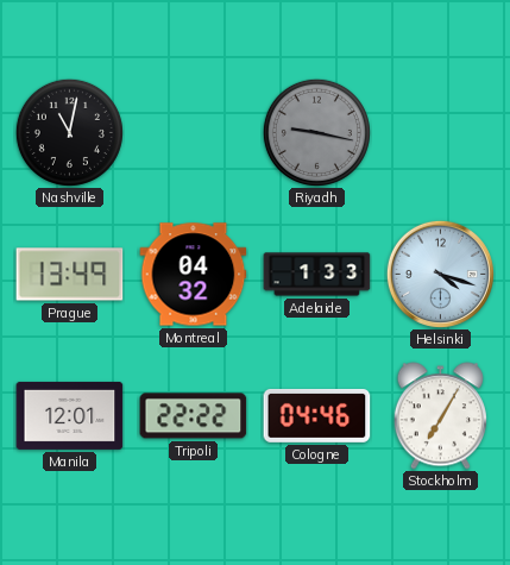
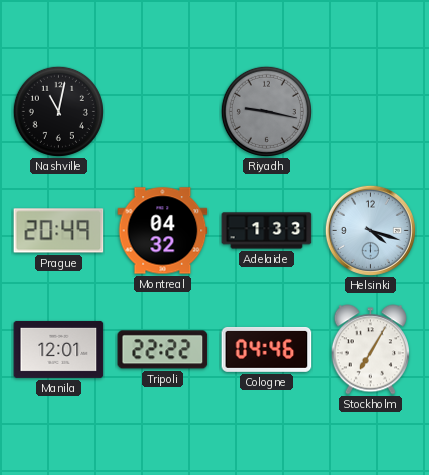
Prague: 13:49 -> 20:49 (59, 231)
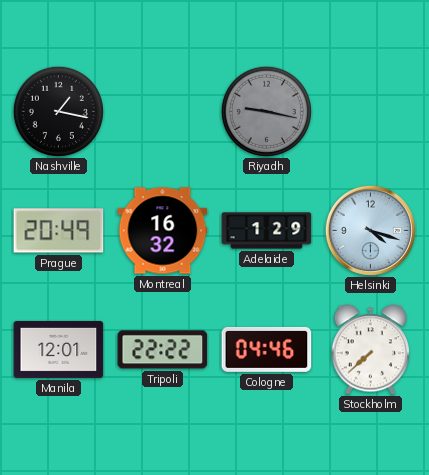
Nashville: 11:02 -> 1:17 (58, 111)
Montreal: 04:32 -> 16:32 (163, 231)
Adelaide: 1:33 -> 1:29 (267, 231)
Stockholm: 7:05 -> 7:38 (370, 350)
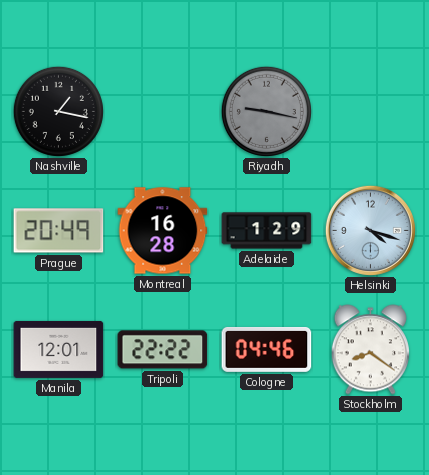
Montreal: 16:32 -> 16:28 (163, 231)
Stockholm: 7:38 -> 8:21 (370, 350)
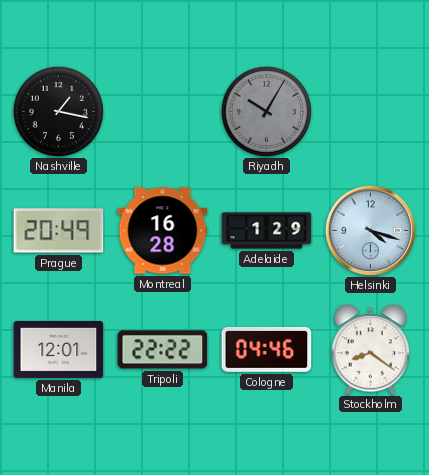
Riyadh: 9:17 -> 10:05 (266, 111)
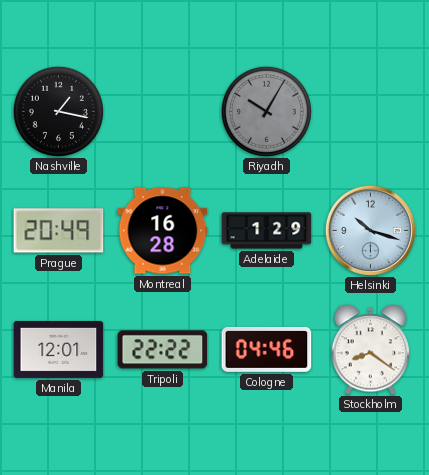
Helsinki: 4:18 -> 10:18 (370, 230)
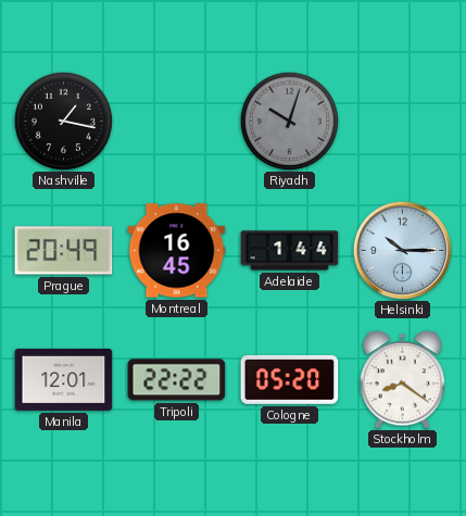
Riyadh: 10:05 -> 10:03 (289, 121)
Montreal: 16:28 -> 16:45 (177, 251)
Adelaide: 1:29 -> 1:44 (290, 251)
Helsinki: 10:18 -> 10:15 (402, 250)
Cologne: 04:46 -> 05:20 (290, 379)
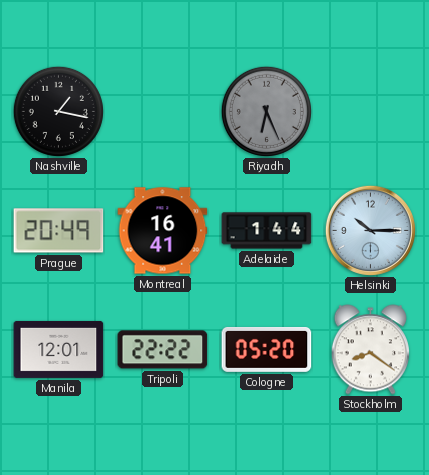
Riyadh: 10:03 -> 6:26 (266, 111)
Montreal: 16:45 -> 16:41 (163, 231)
